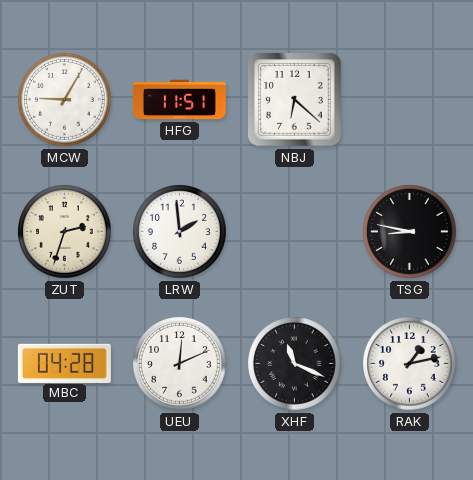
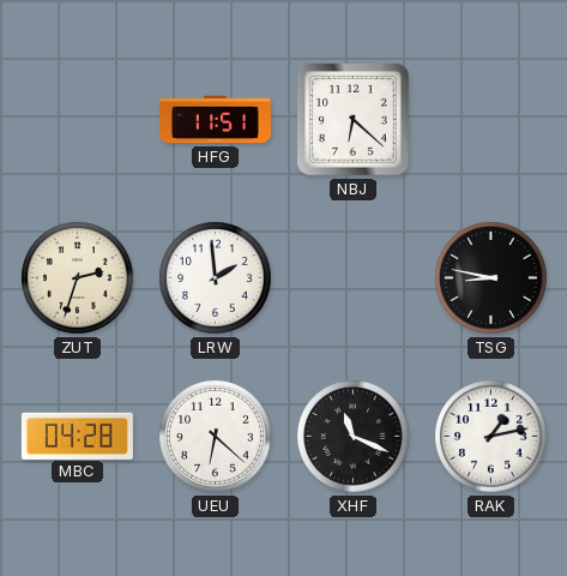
MCW: 9:05 -> none (65, 100)
UEU: 12:11 -> 6:22 (216, 437)
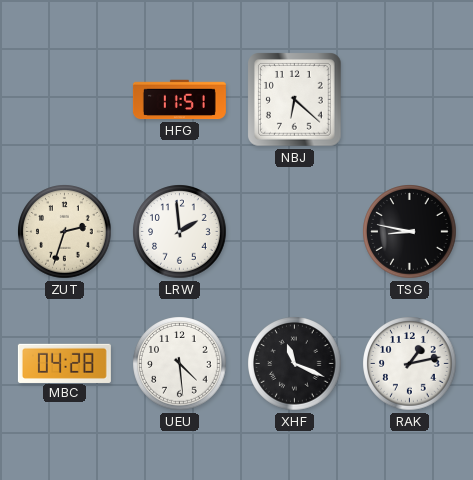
UEU: 6:22 -> 4:29 (180, 364)
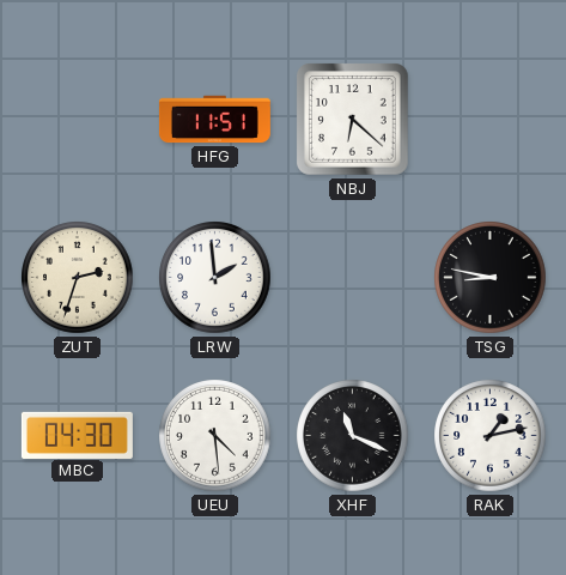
MBC: 04:28 -> 04:30 (77, 435)
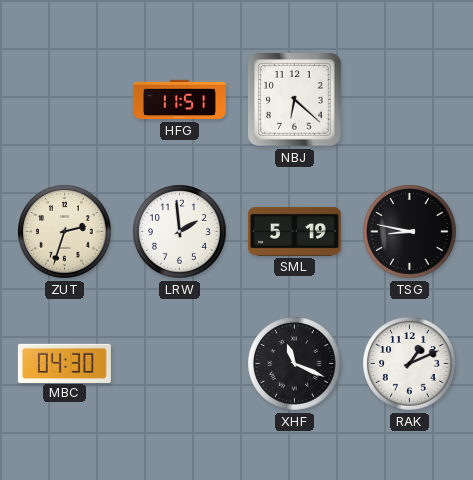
SML: none -> 5:19 (294, 231)
UEU: 4:29 -> none (215, 436)
RAK: 1:13 -> 1:11 (410, 364)
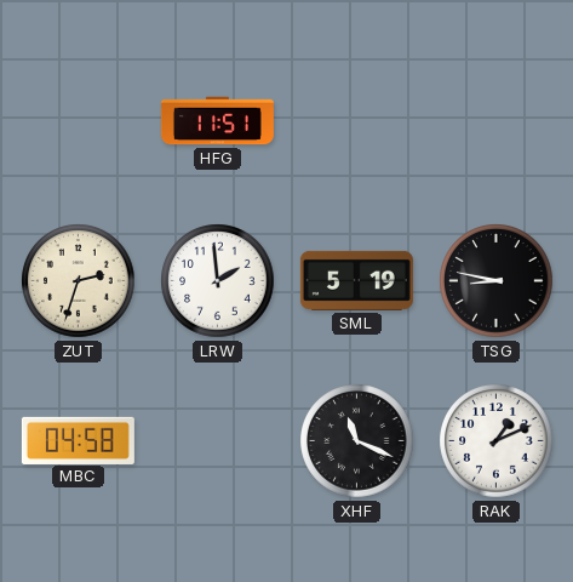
NBJ: 6:22 -> none (295, 100)
MBC: 04:30 -> 04:58 (78, 440)
